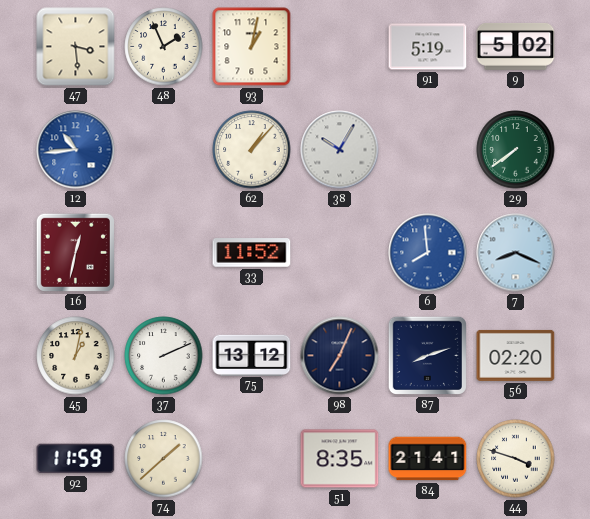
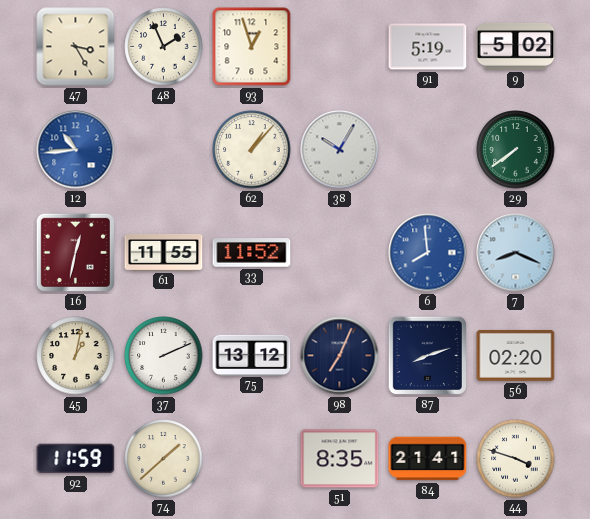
47: 3:29 -> 3:25 (76, 47)
93: 1:02 -> 12:57 (252, 47)
61: none -> 11:55 (164, 252)
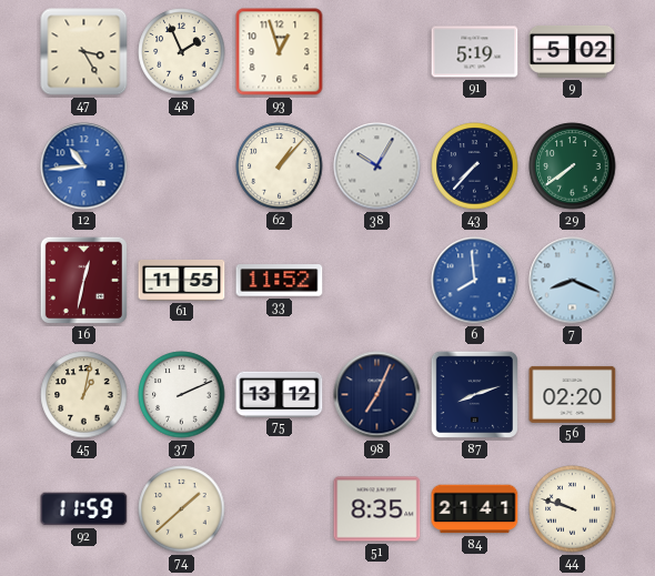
43: none -> 7:37 (475, 166)
44: 3:48 -> 9:48 (573, 509)
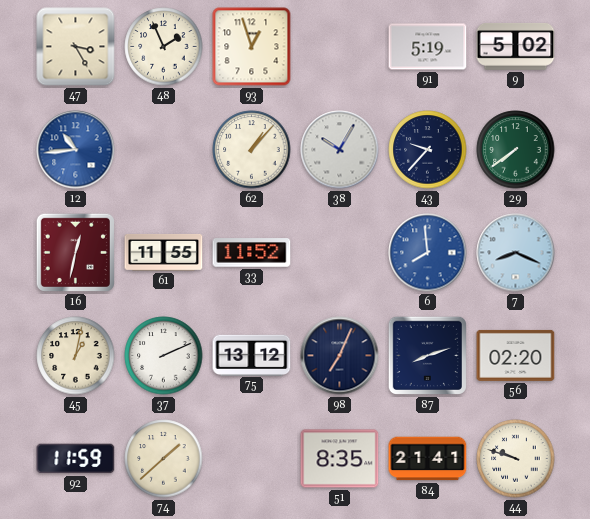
43: 7:37 -> 9:37 (428, 150)
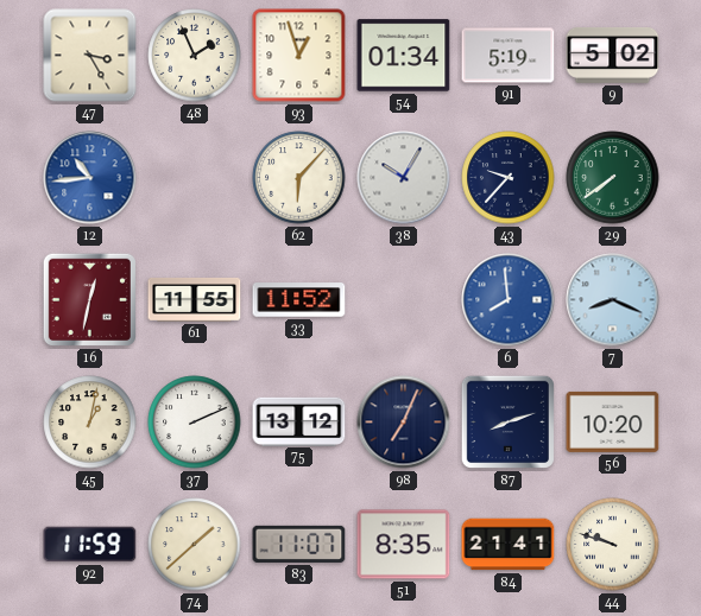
54: none -> 01:34 (404, 56)
62: 1:07 -> 6:07 (299, 178)
56: 02:20 -> 10:20 (613, 421)
83: none -> 11:07 (299, 544)
